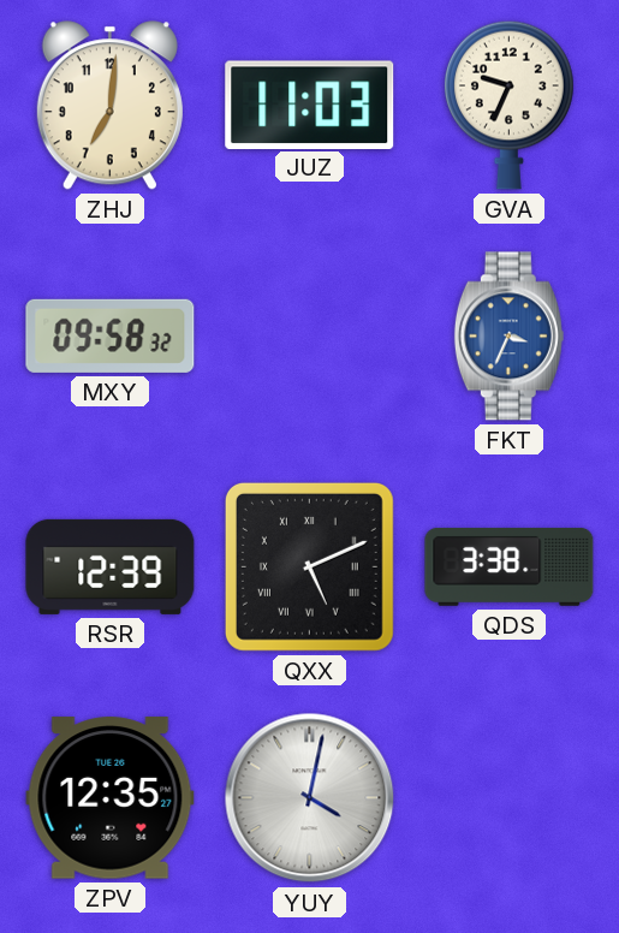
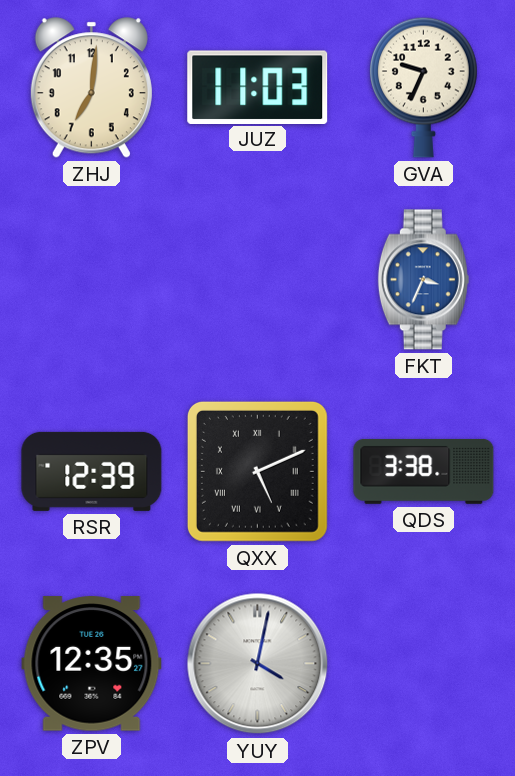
MXY: 09:58 -> none (111, 335)
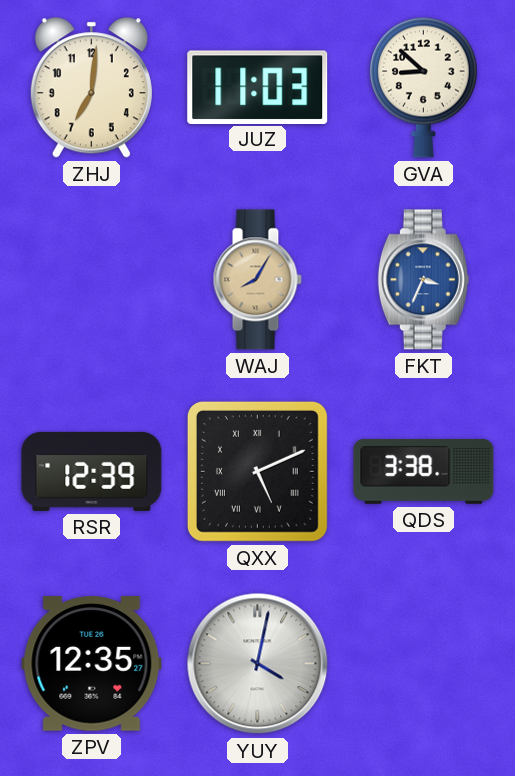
GVA: 9:34 -> 8:52 (424, 87)
WAJ: none -> 8:05 (257, 280)
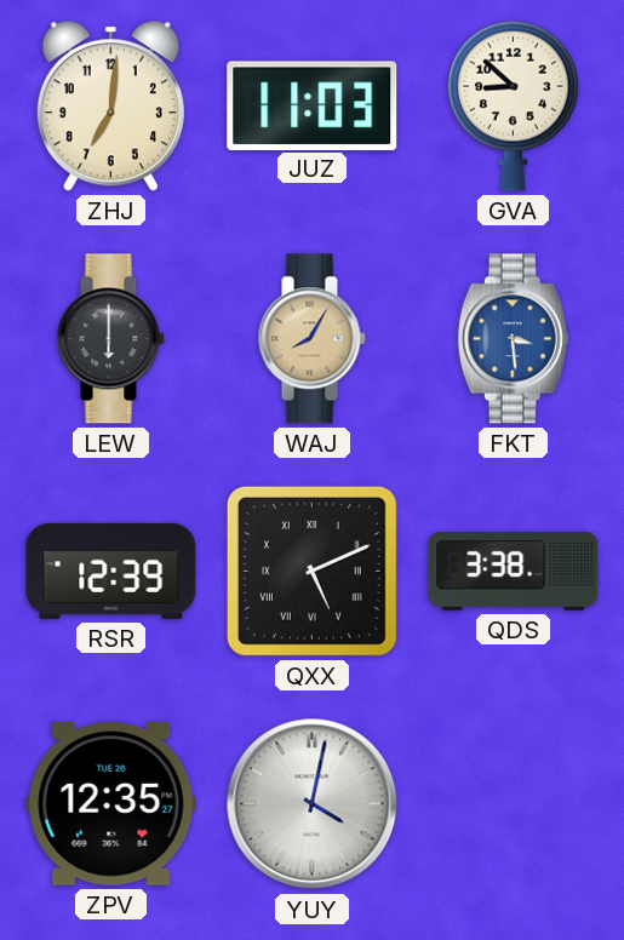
LEW: none -> 6:00 (110, 339)
FKT: 3:34 -> 3:29 (513, 339)
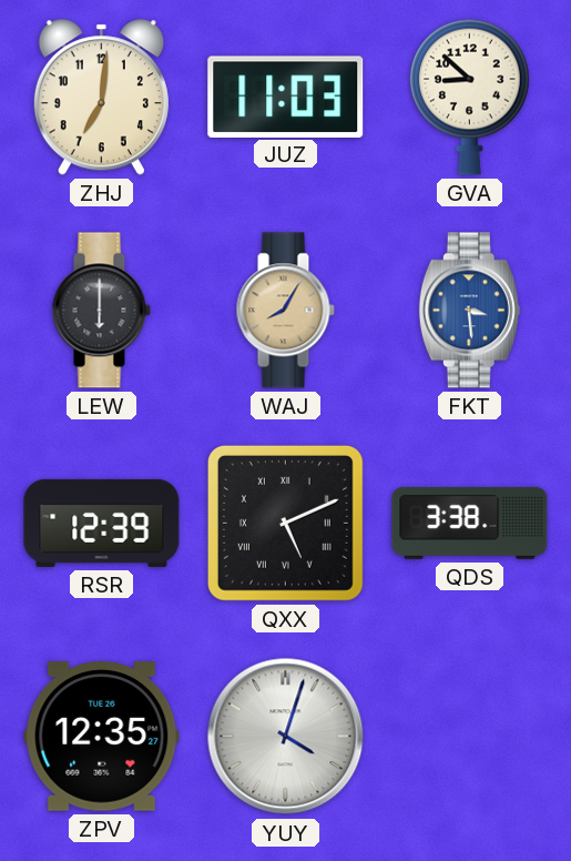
YUY: 4:02 -> 4:03 (286, 737)
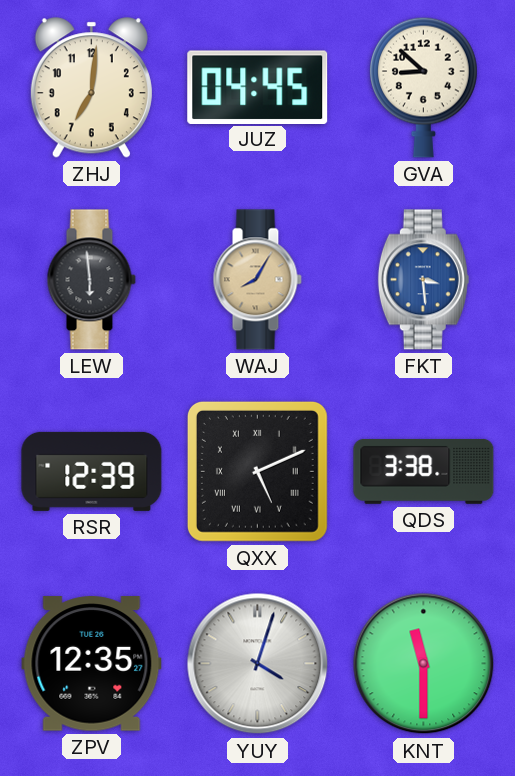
JUZ: 11:03 -> 04:45 (258, 87)
LEW: 6:00 -> 5:59 (91, 280)
KNT: none -> 11:30 (424, 664)
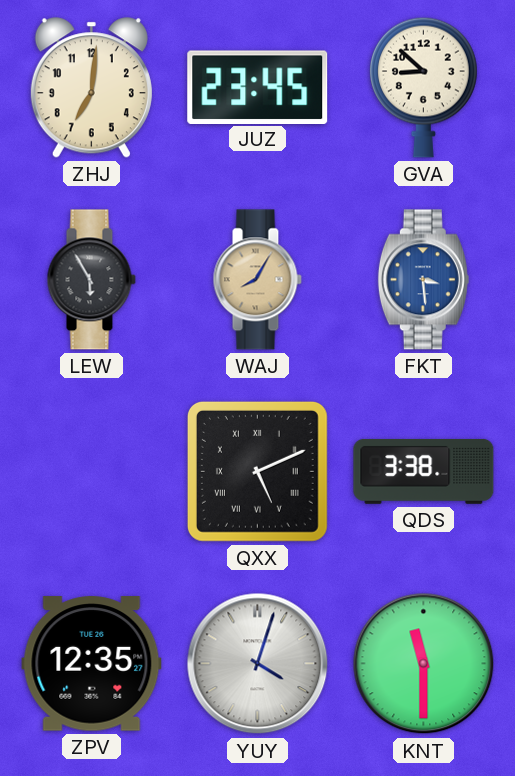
JUZ: 04:45 -> 23:45 (258, 87)
LEW: 5:59 -> 5:55 (91, 280)
RSR: 12:39 -> none (92, 471)
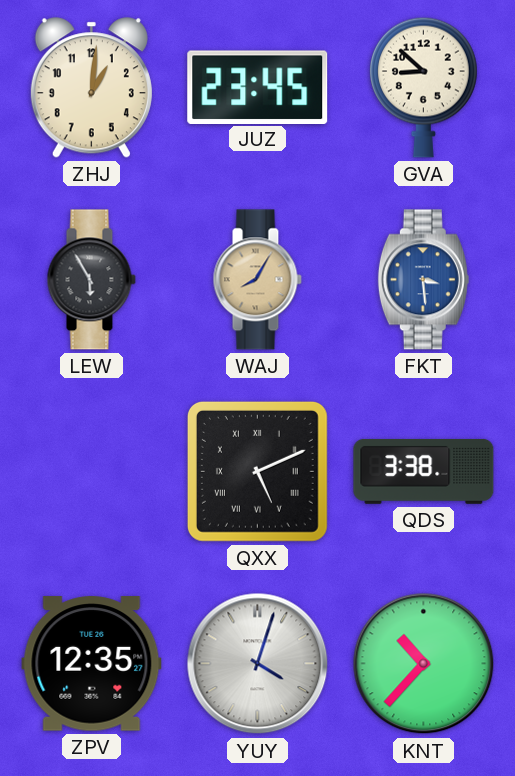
ZHJ: 7:01 -> 1:01 (91, 88)
KNT: 11:30 -> 10:37 (424, 664)
